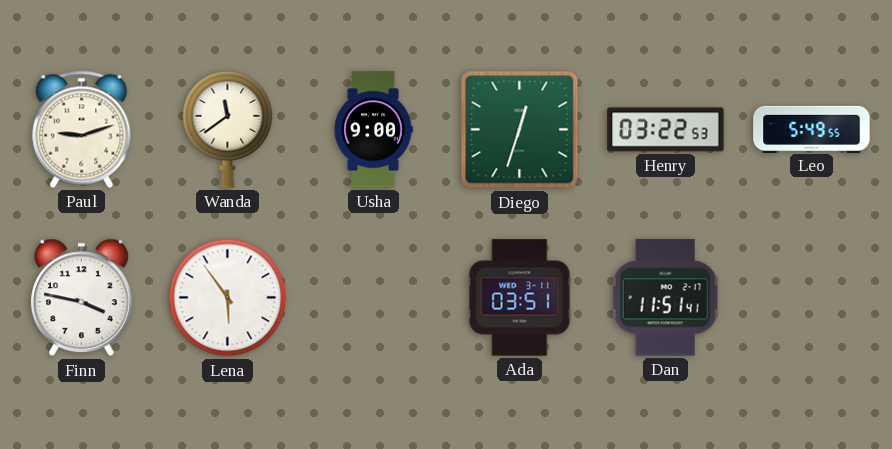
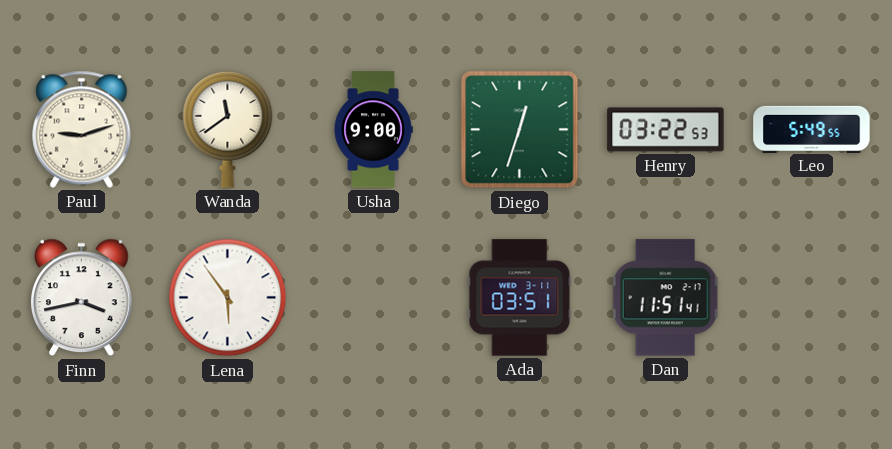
Finn: 3:47 -> 3:43 (82, 298)
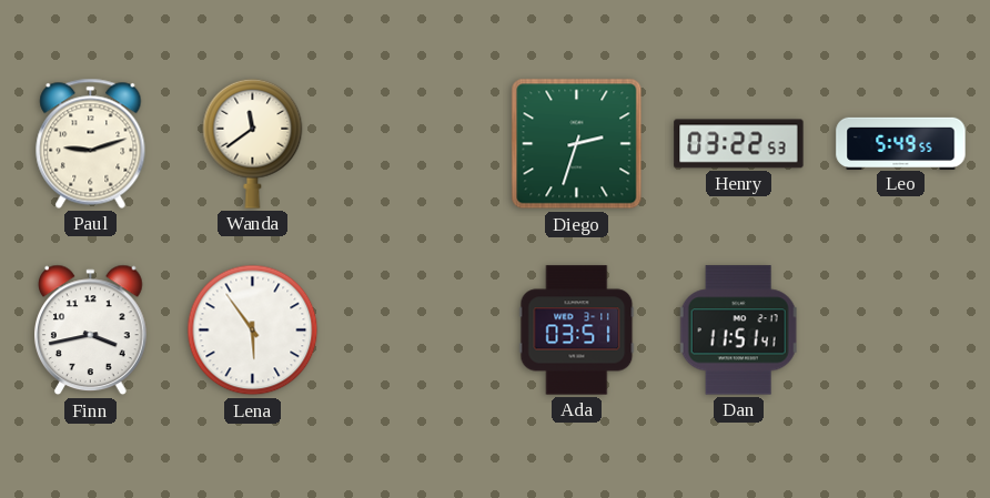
Usha: 9:00 -> none (373, 130)
Diego: 12:33 -> 2:33 (577, 144)
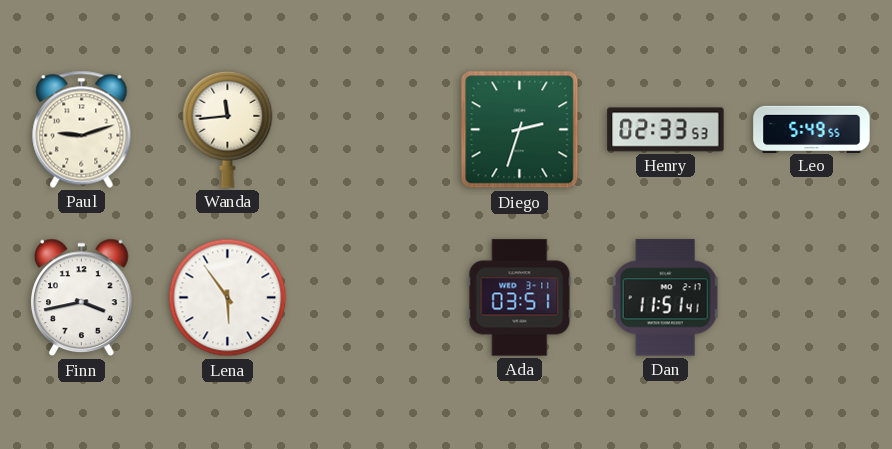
Wanda: 11:39 -> 11:44 (228, 129)
Henry: 03:22 -> 02:33 (666, 130)
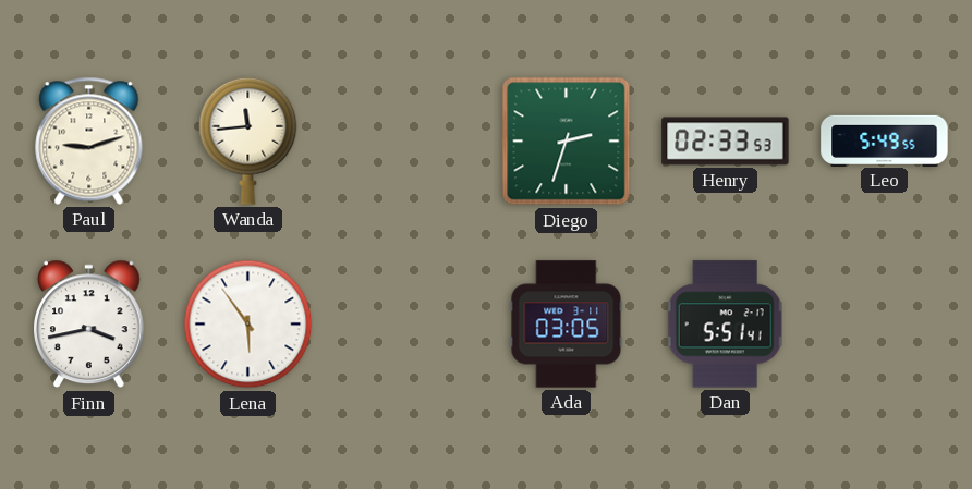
Ada: 03:51 -> 03:05 (567, 325)
Dan: 11:51 -> 5:51 (725, 325)
